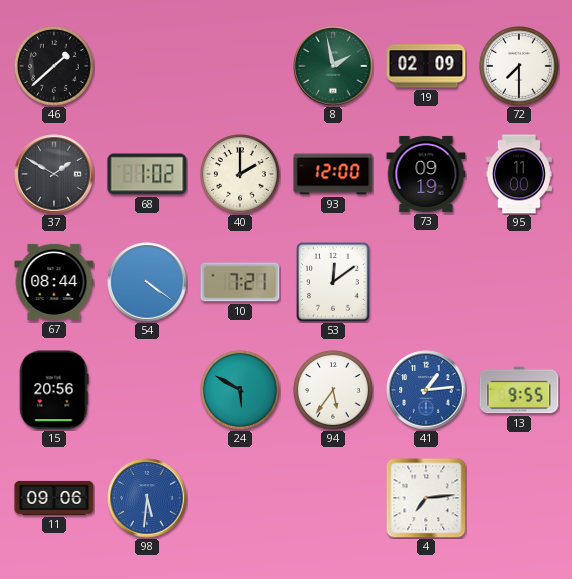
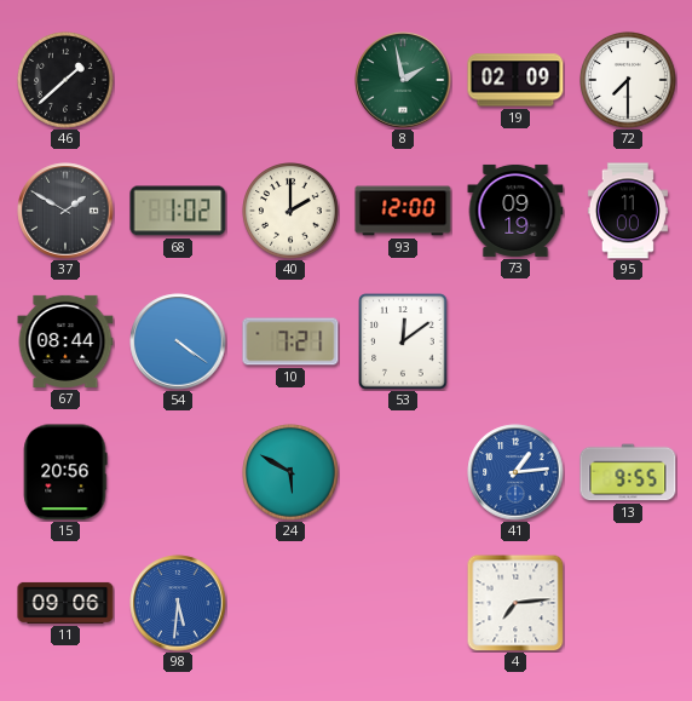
94: 5:36 -> none (333, 390)
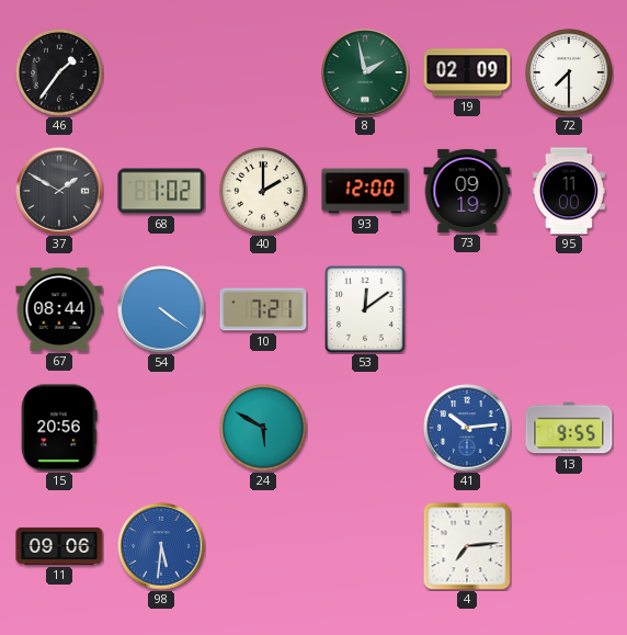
46: 1:38 -> 1:36 (59, 72)
41: 1:14 -> 10:14 (467, 428)
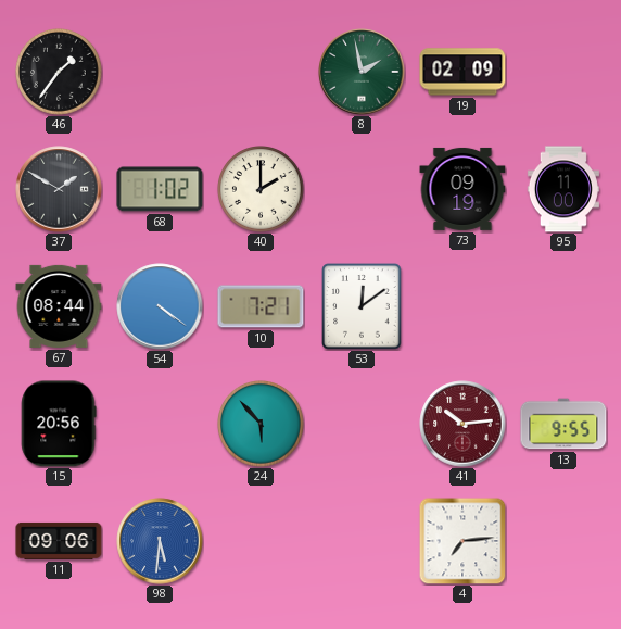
72: 7:30 -> none (569, 72)
93: 12:00 -> none (365, 191)
24: 5:50 -> 5:53 (261, 424)
41 dial: blue -> burgundy (462, 424)
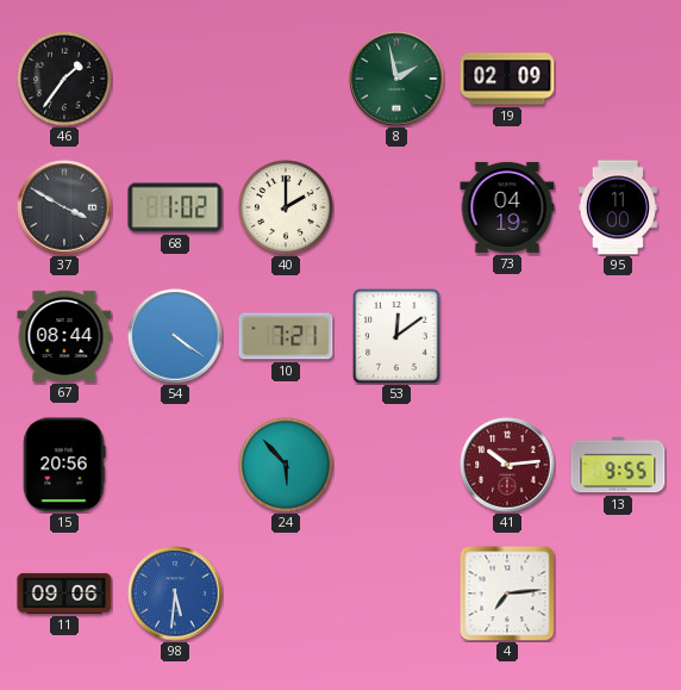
37: 1:50 -> 3:50 (64, 207)
73: 09:19 -> 04:19 (507, 207)
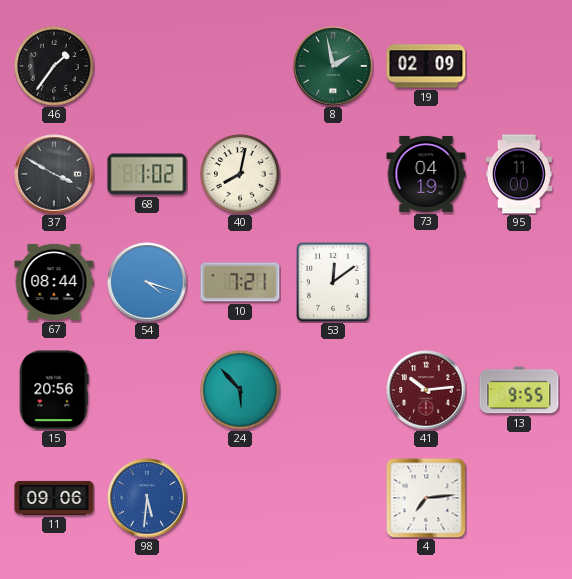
40: 2:00 -> 8:02 (240, 174)
54: 4:21 -> 4:18 (147, 282)
